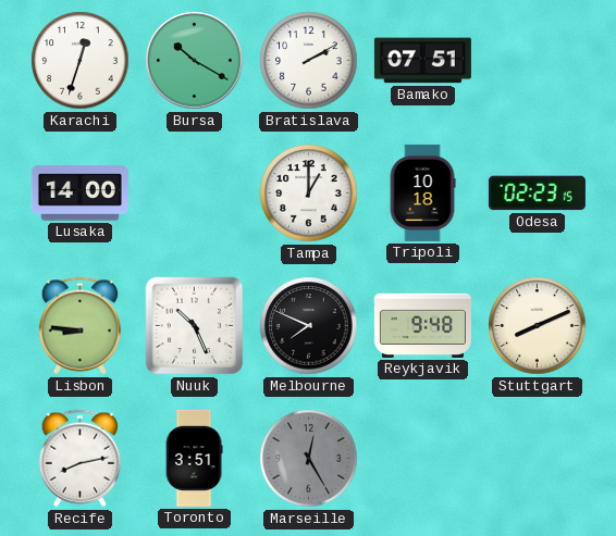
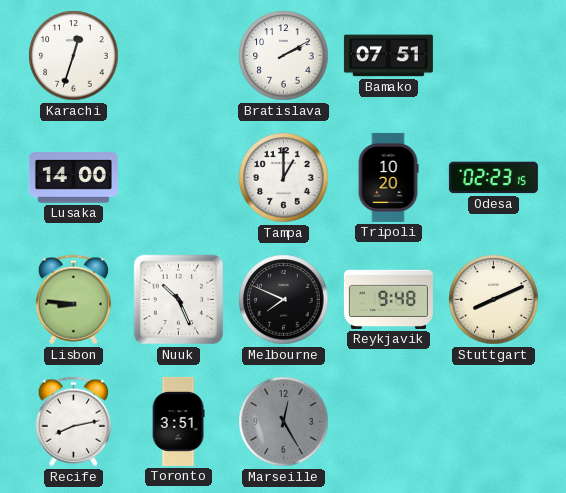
Bursa: 10:20 -> none (195, 61)
Tripoli: 10:18 -> 10:20 (388, 177)
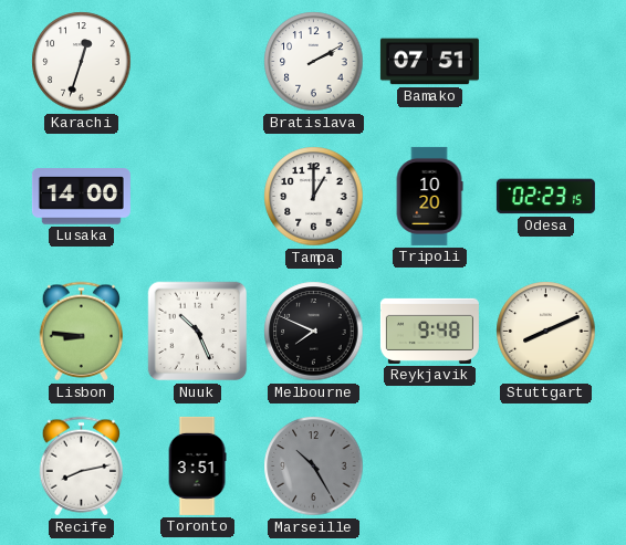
Marseille: 12:25 -> 10:25 (314, 467)
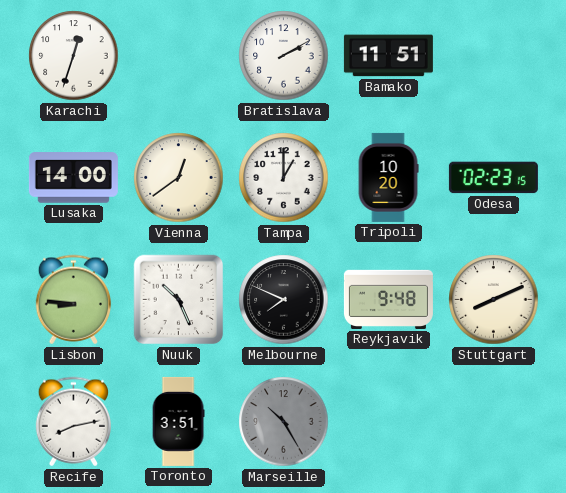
Bamako: 07:51 -> 11:51 (388, 56)
Vienna: none -> 12:39 (179, 178)
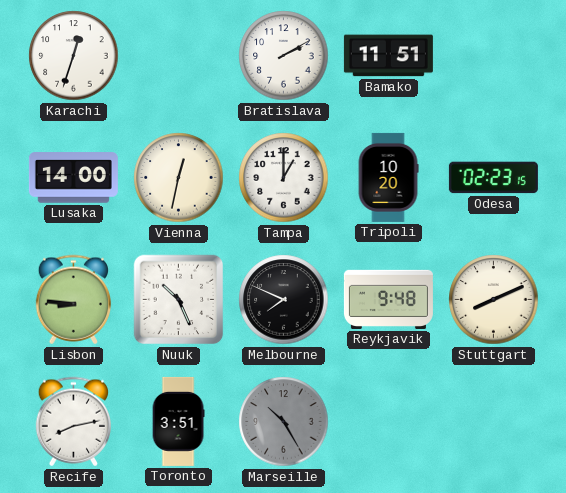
Vienna: 12:39 -> 12:32 (179, 178)
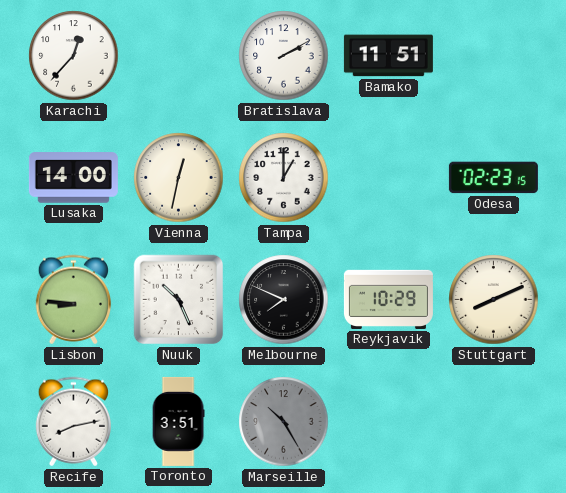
Karachi: 12:33 -> 12:37 (74, 56)
Tripoli: 10:20 -> none (388, 177)
Reykjavik: 9:48 -> 10:29 (388, 299)
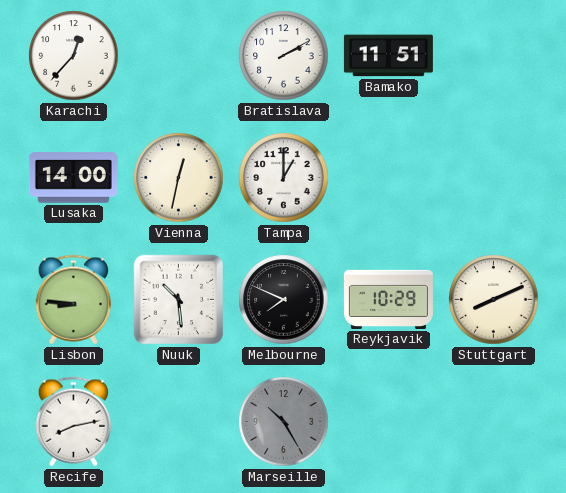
Odesa: 02:23 -> none (493, 178)
Nuuk: 10:26 -> 10:29 (179, 300)
Toronto: 3:51 -> none (178, 421)
